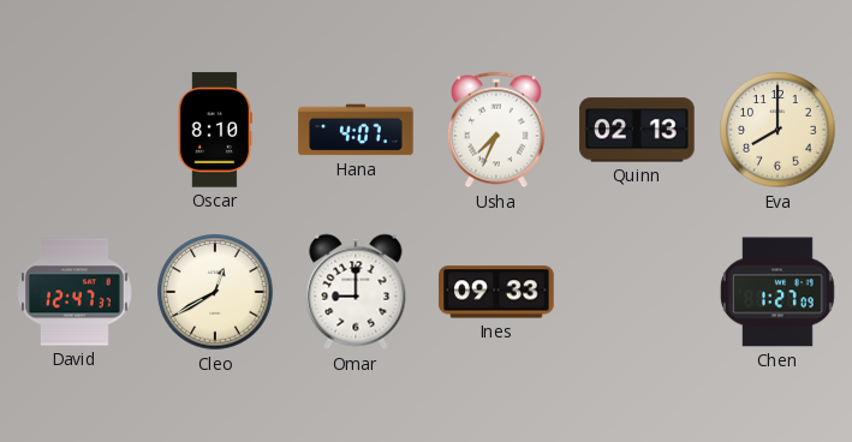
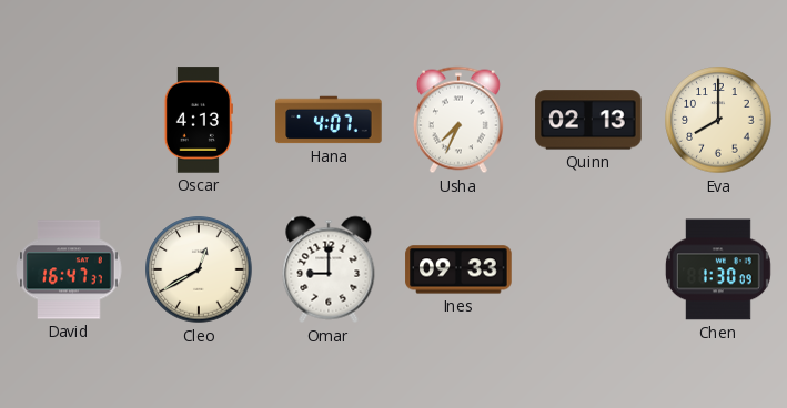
Oscar: 8:10 -> 4:13 (199, 120)
David: 12:47 -> 16:47 (69, 269)
Chen: 1:27 -> 1:30 (718, 269)
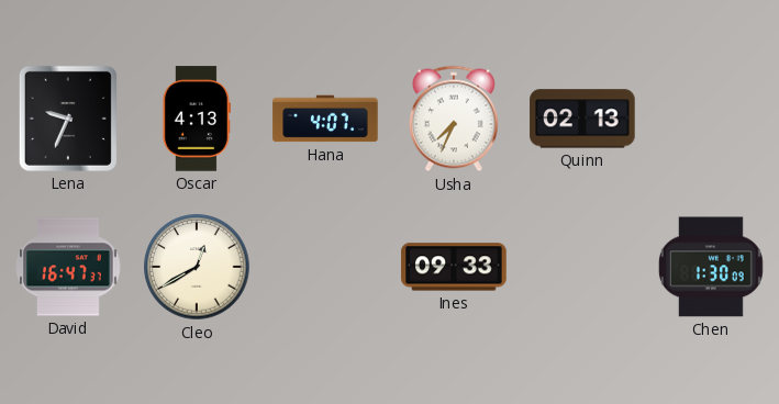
Lena: none -> 9:34 (68, 119)
Eva: 8:00 -> none (718, 120)
Omar: 9:00 -> none (329, 269)
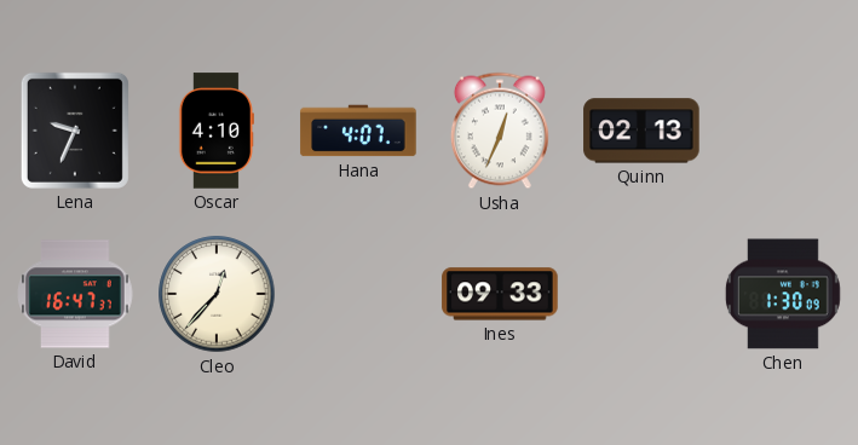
Oscar: 4:13 -> 4:10 (217, 131)
Usha: 7:34 -> 12:34 (500, 131)
Cleo: 12:40 -> 12:37 (217, 294)
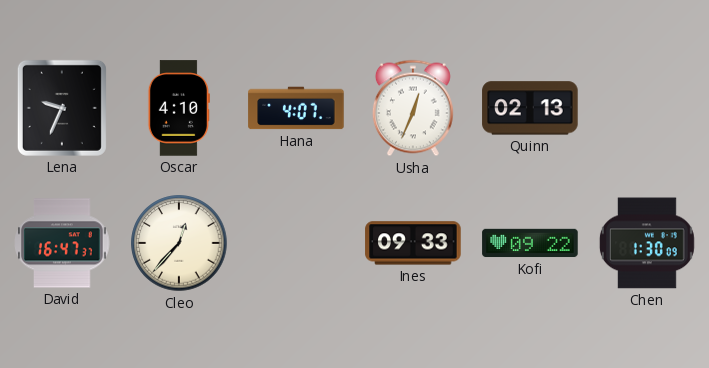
Kofi: none -> 09:22 (530, 243)
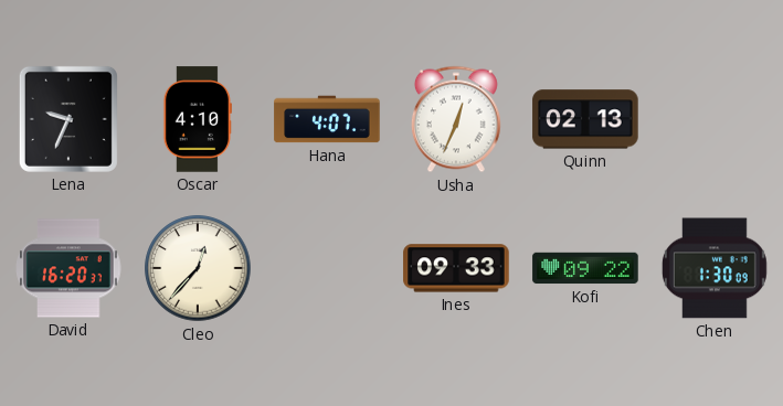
David: 16:47 -> 16:20 (68, 268)
